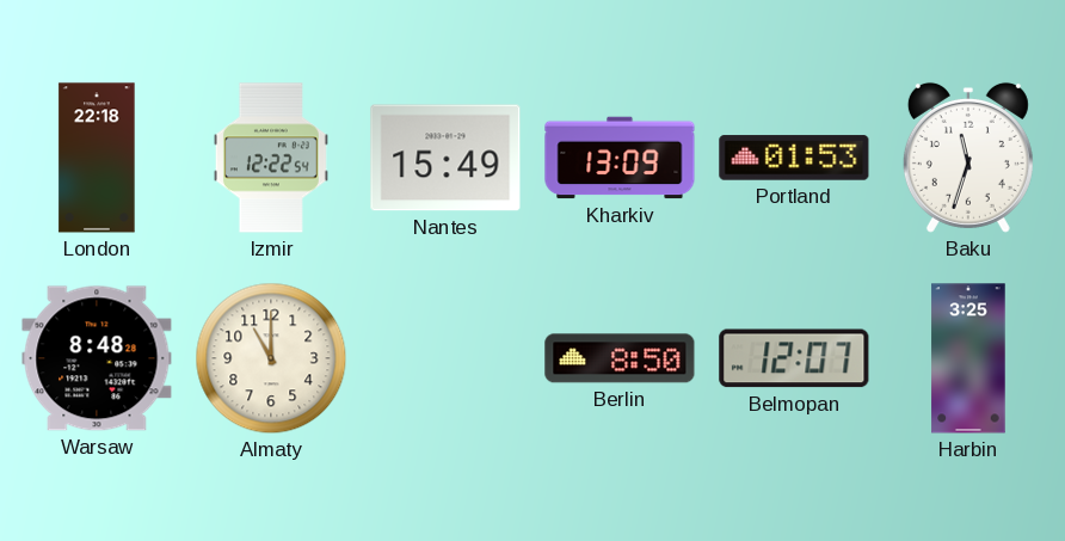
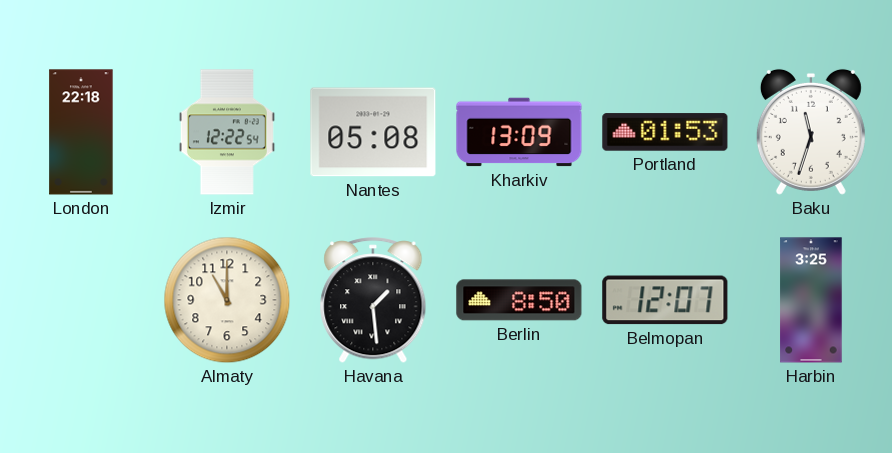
Nantes: 15:49 -> 05:08 (373, 132)
Warsaw: 8:48 -> none (97, 358)
Havana: none -> 1:29 (373, 301)
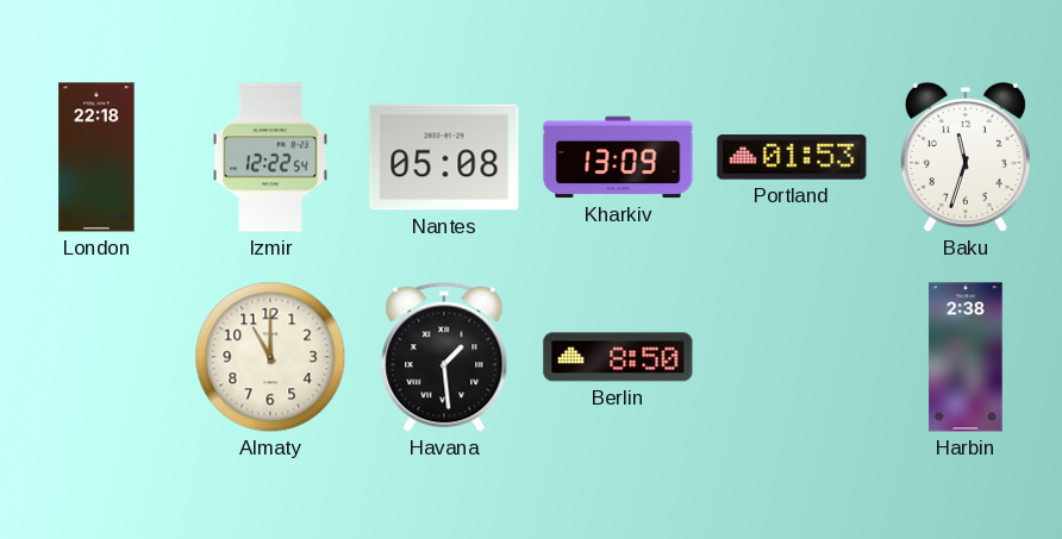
Belmopan: 12:07 -> none (665, 300)
Harbin: 3:25 -> 2:38 (966, 357)
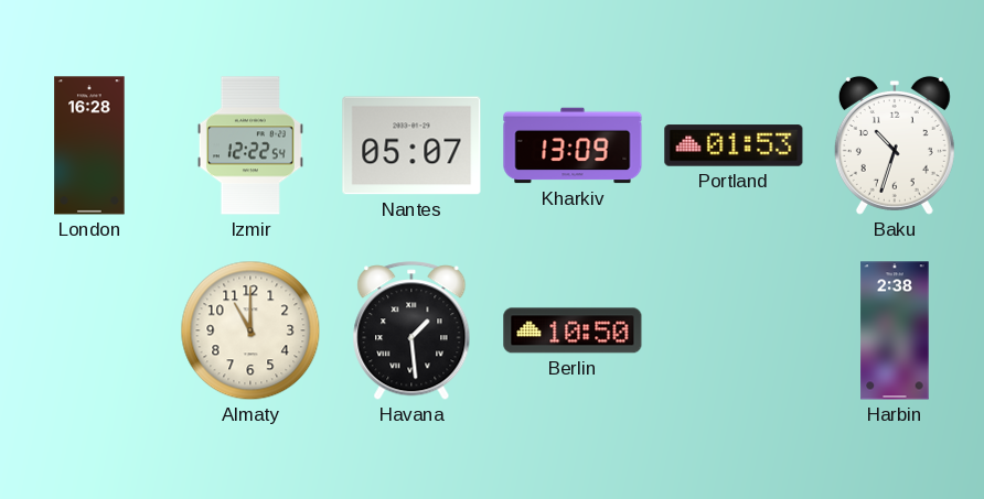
London: 22:18 -> 16:28 (89, 145)
Nantes: 05:08 -> 05:07 (411, 145)
Baku: 11:33 -> 10:33 (895, 145)
Berlin: 8:50 -> 10:50 (573, 330)
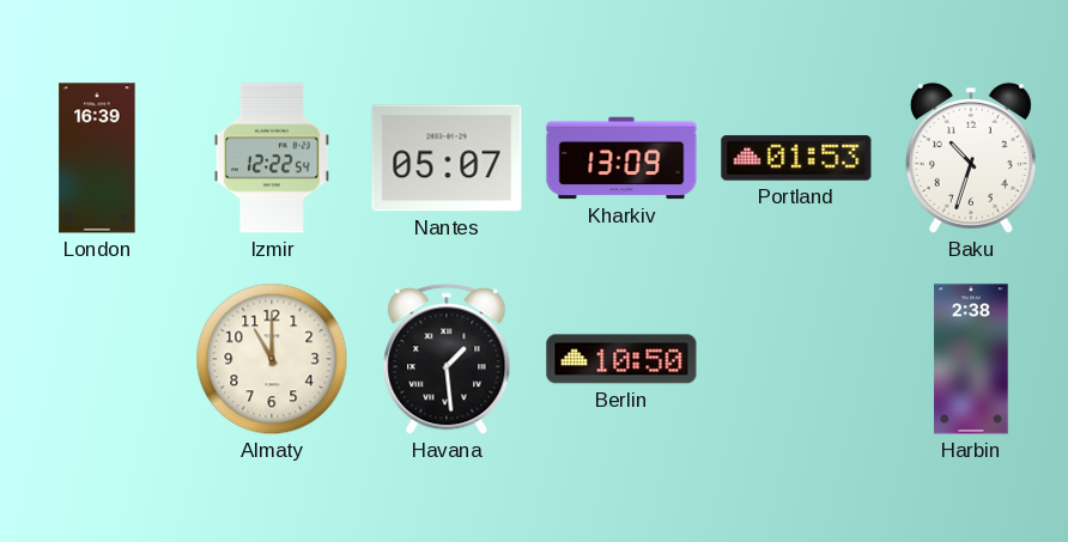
London: 16:28 -> 16:39 (97, 158)
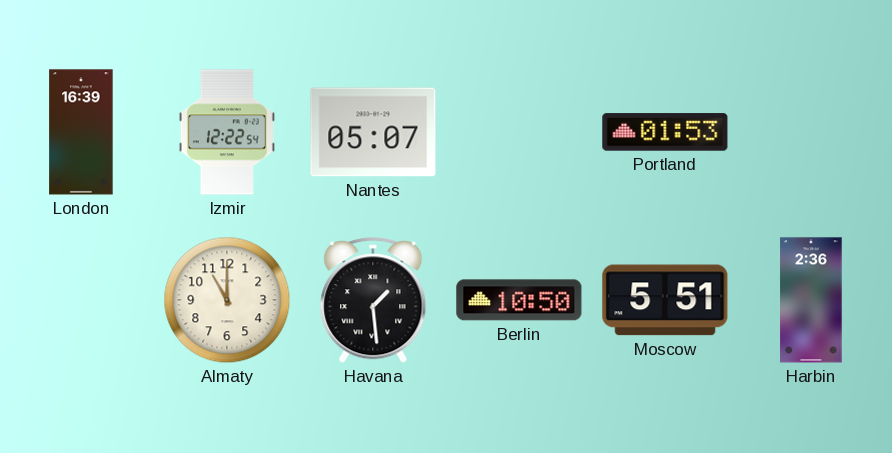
Kharkiv: 13:09 -> none (621, 158)
Baku: 10:33 -> none (971, 158)
Moscow: none -> 5:51 (665, 300)
Harbin: 2:38 -> 2:36 (811, 300)
